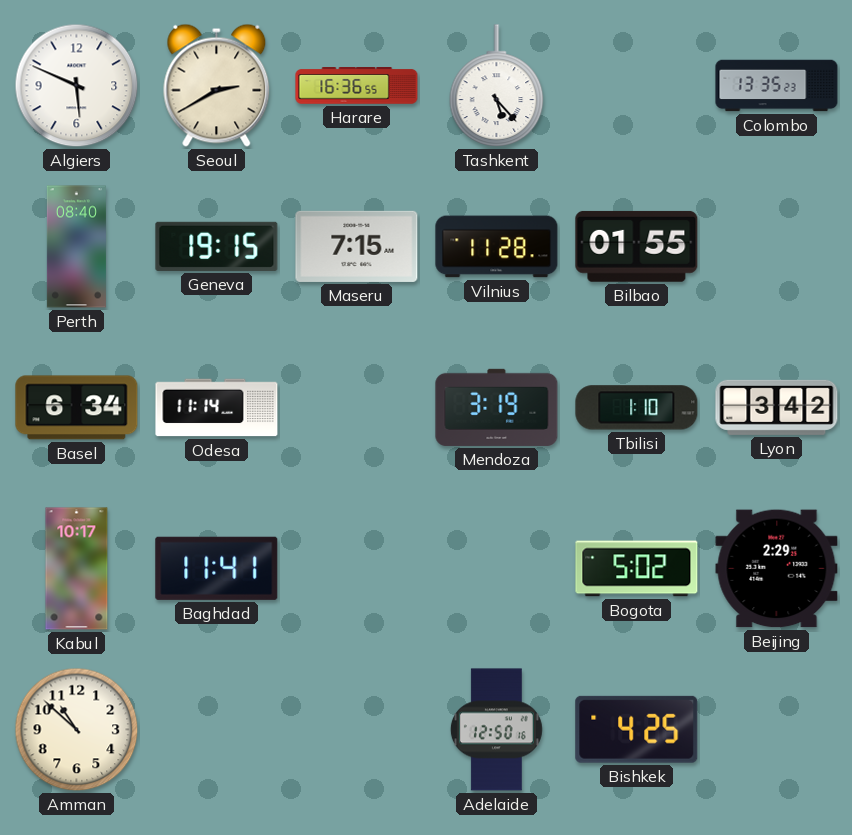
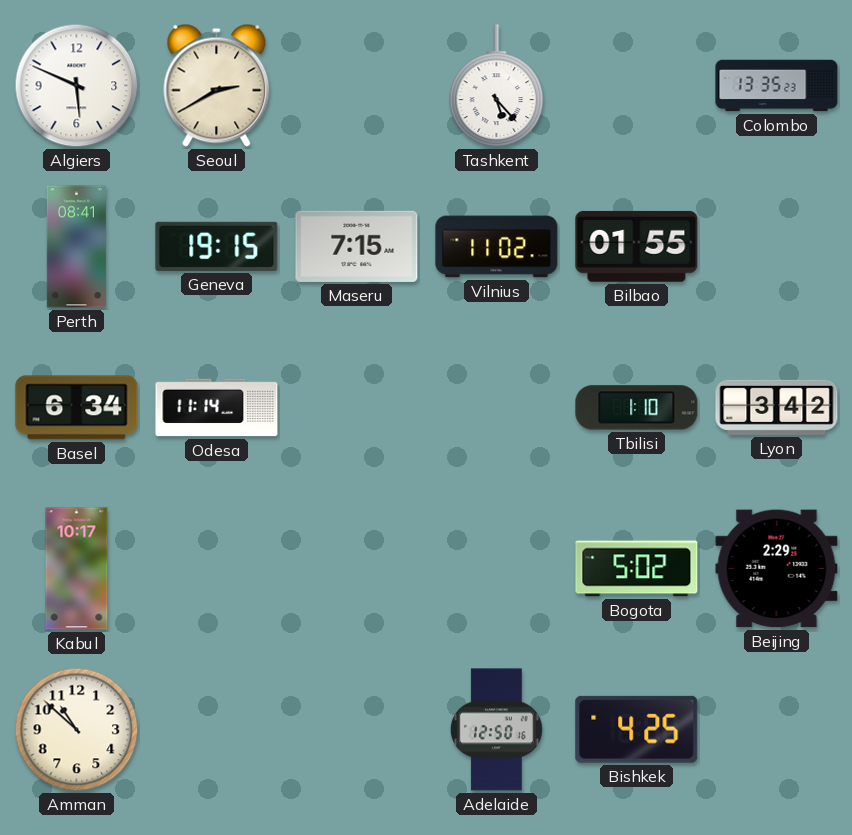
Harare: 16:36 -> none (357, 86)
Perth: 08:40 -> 08:41 (76, 247)
Vilnius: 11:28 -> 11:02 (497, 247)
Mendoza: 3:19 -> none (497, 407)
Baghdad: 11:41 -> none (217, 568)
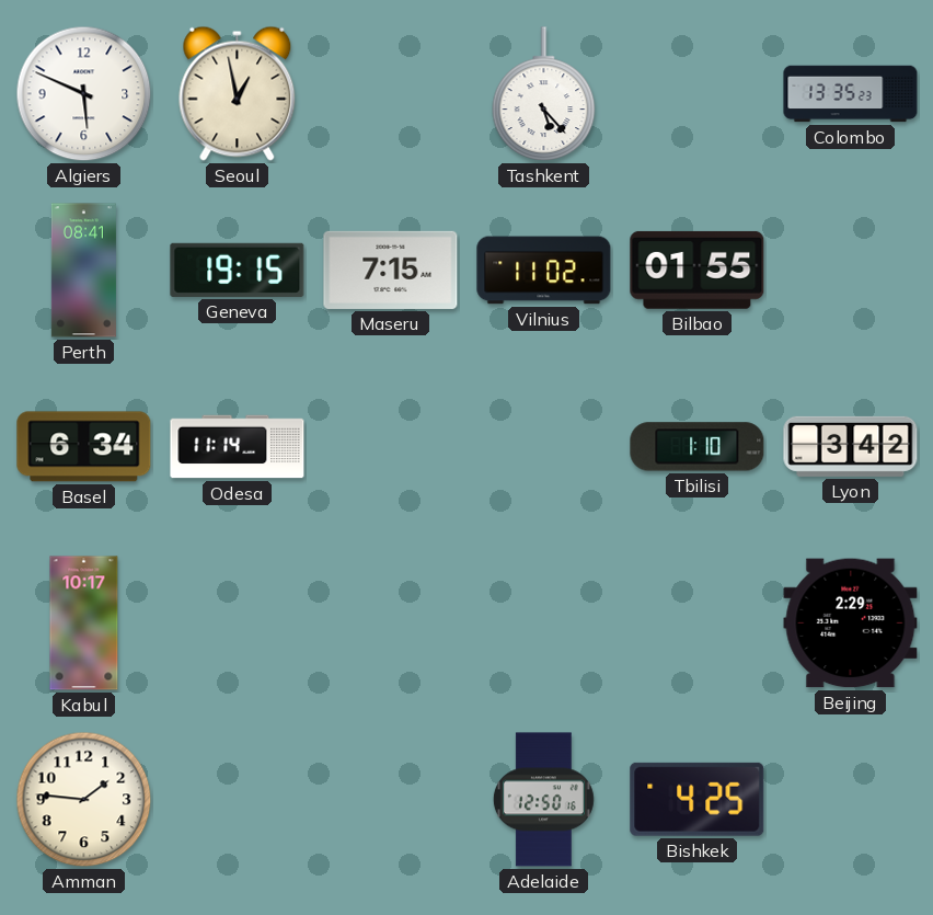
Seoul: 2:40 -> 12:58 (238, 93)
Bogota: 5:02 -> none (637, 569)
Amman: 10:52 -> 1:46 (84, 800)
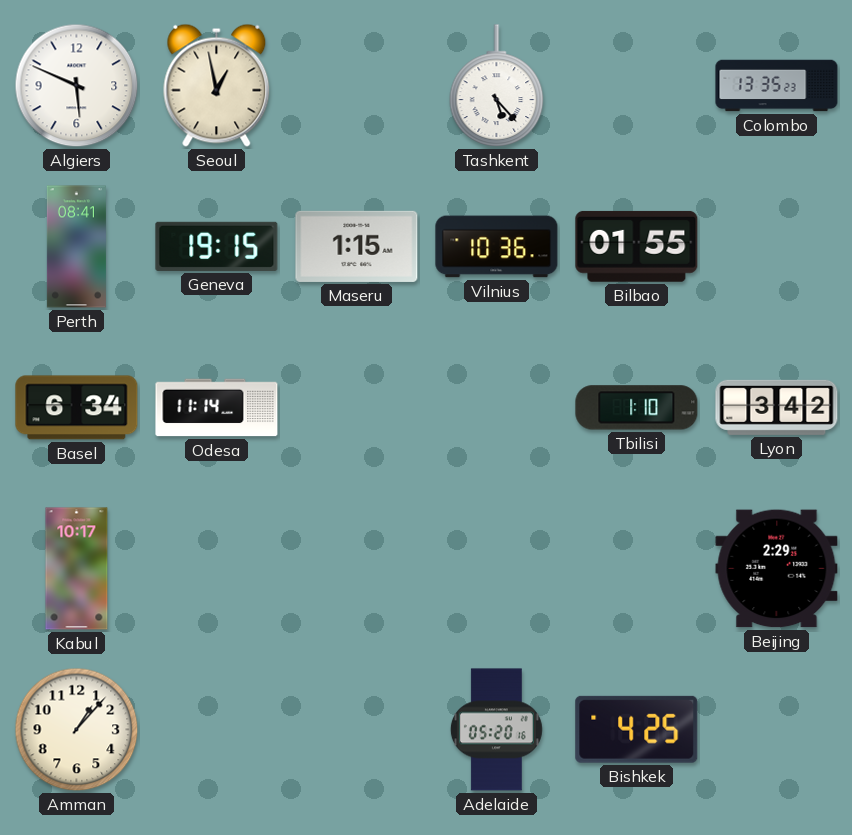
Maseru: 7:15 -> 1:15 (357, 246)
Vilnius: 11:02 -> 10:36 (497, 247)
Amman: 1:46 -> 1:07 (77, 730)
Adelaide: 12:50 -> 05:20 (496, 730)
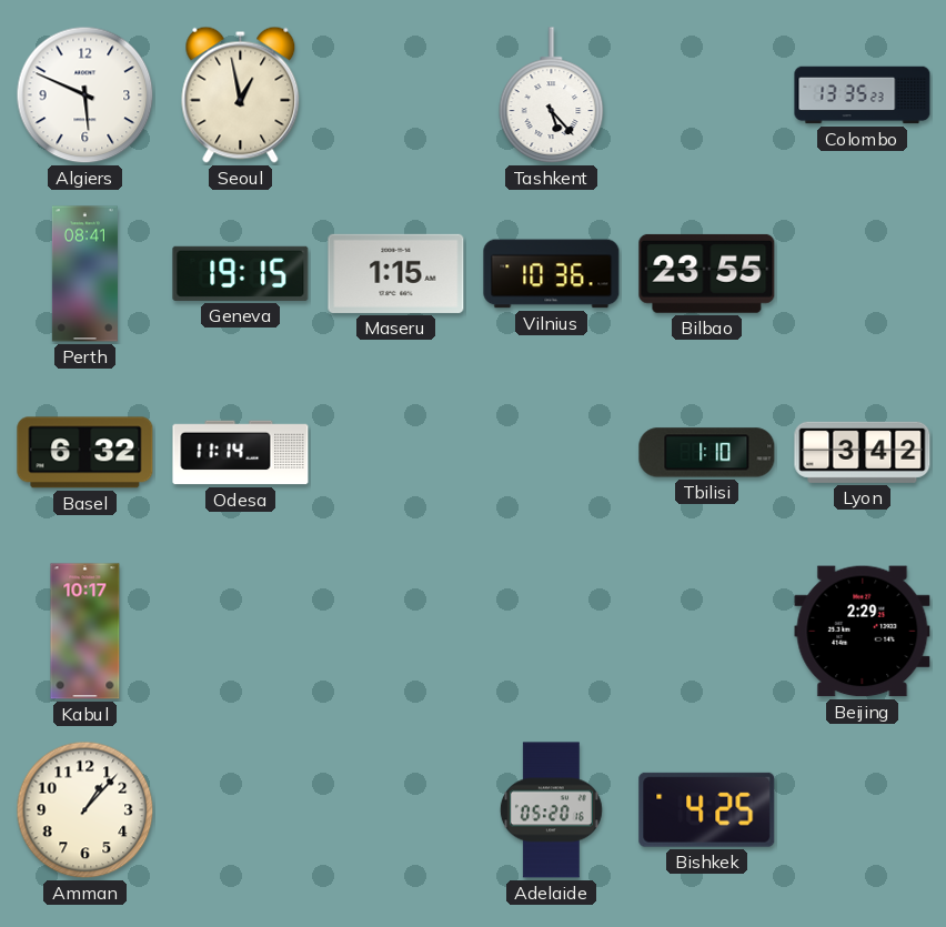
Bilbao: 01:55 -> 23:55 (707, 273)
Basel: 6:34 -> 6:32 (85, 453)
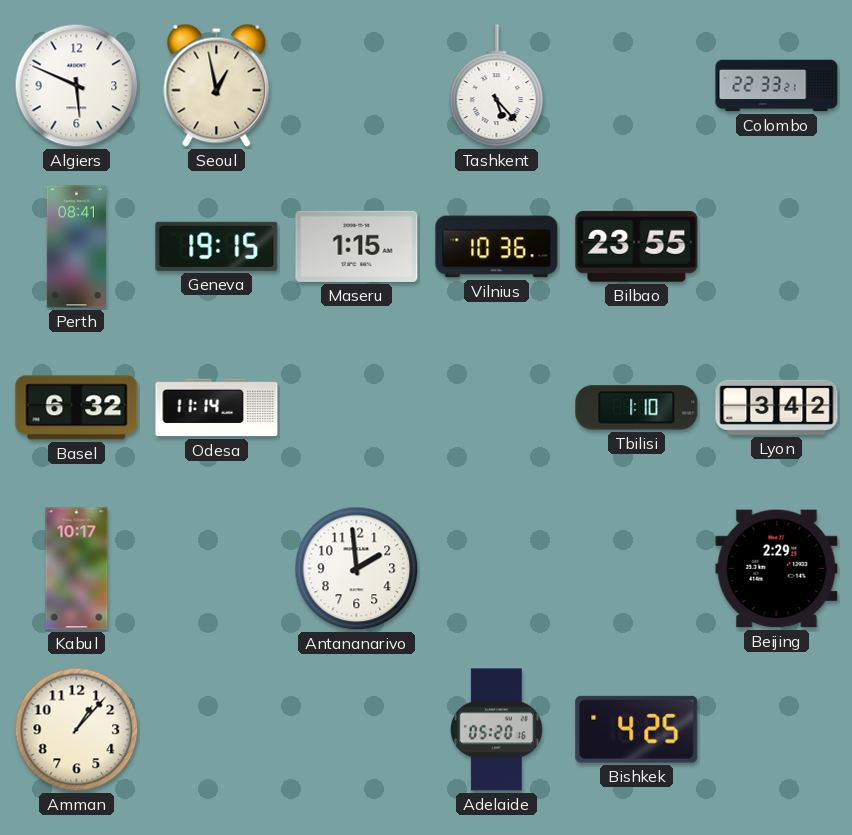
Colombo: 13:35 -> 22:33 (777, 86)
Antananarivo: none -> 1:59 (357, 569)
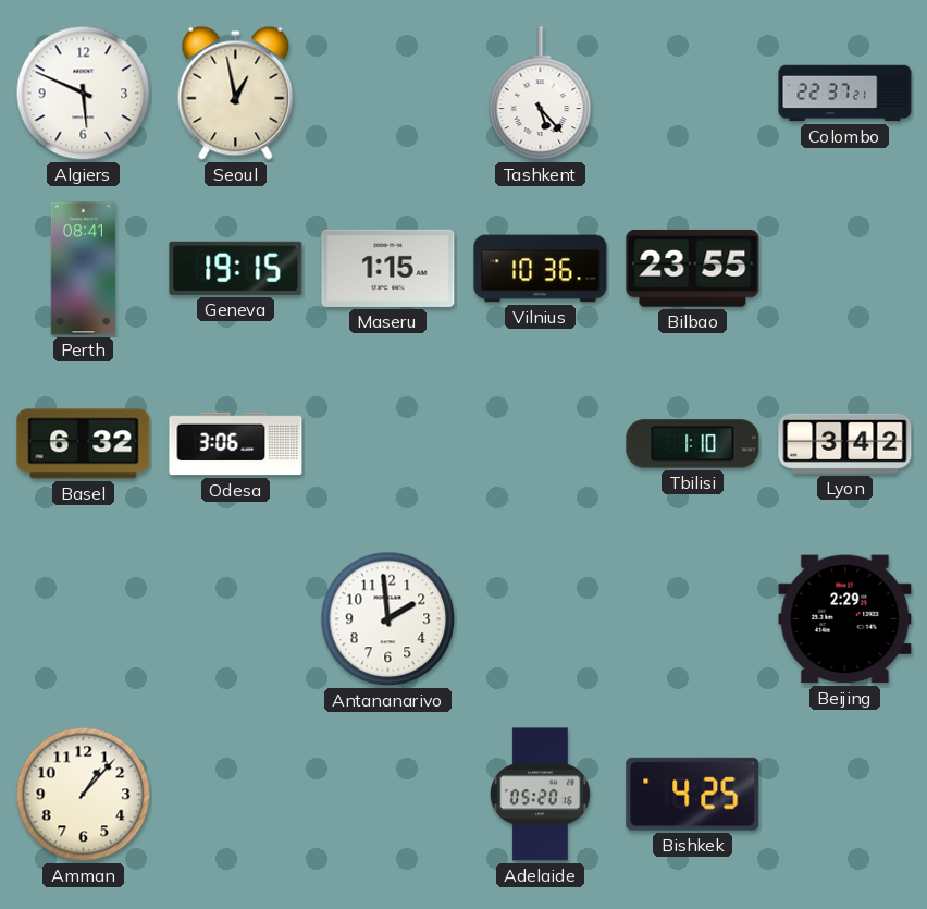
Colombo: 22:33 -> 22:37 (845, 94)
Odesa: 11:14 -> 3:06 (236, 444)
Kabul: 10:17 -> none (77, 569)
